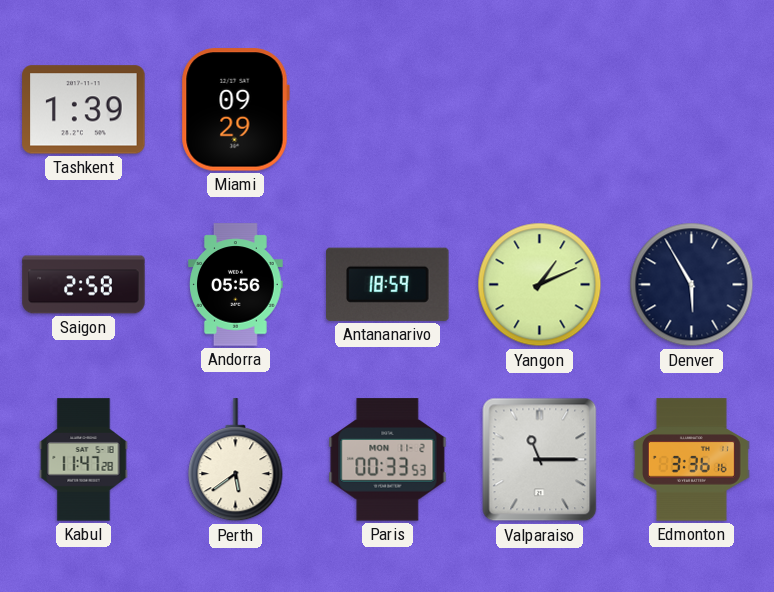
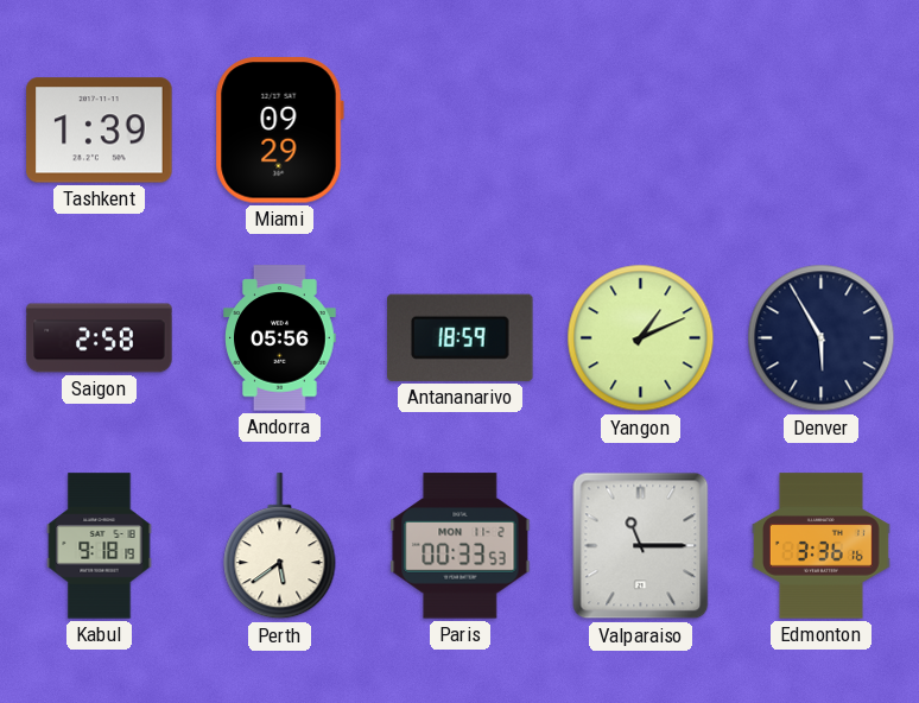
Kabul: 11:47 -> 9:18 (100, 546)
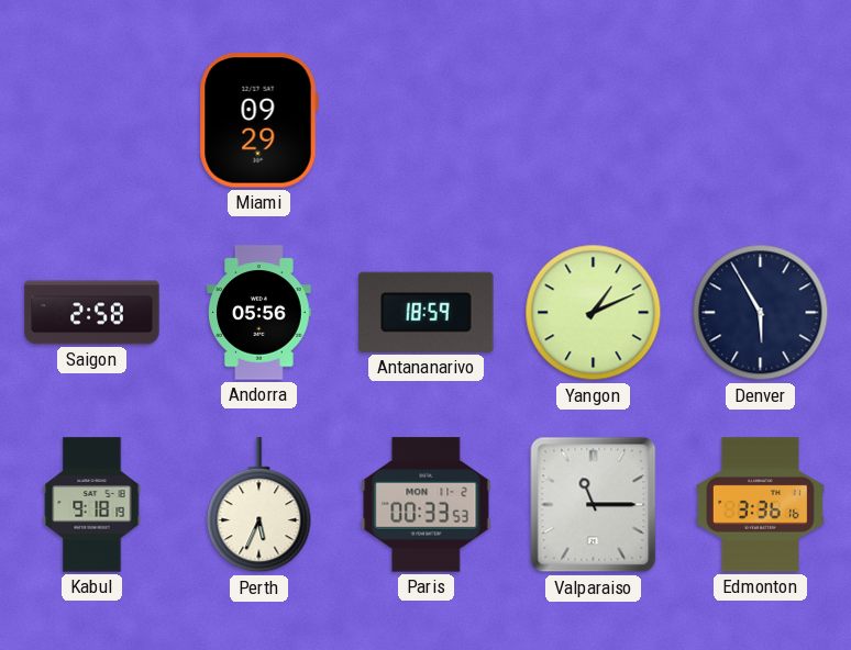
Tashkent: 1:39 -> none (100, 131)
Perth: 5:39 -> 5:34 (259, 505)
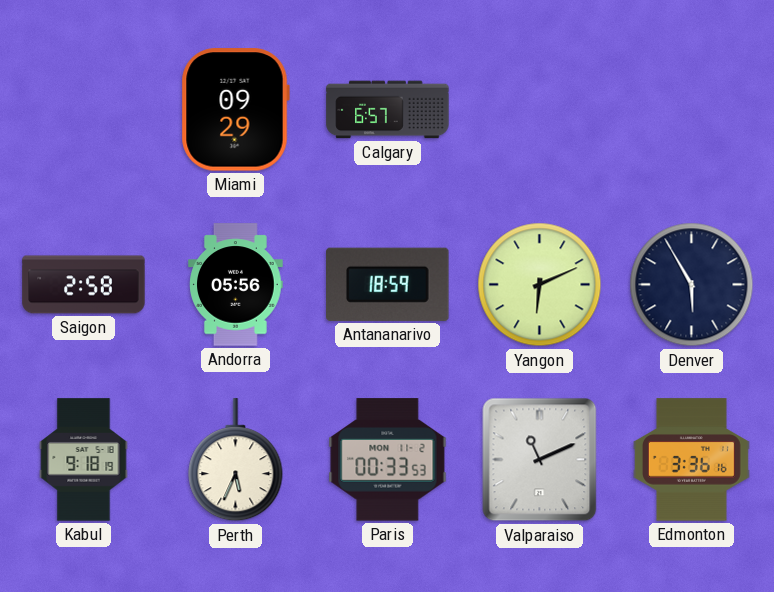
Calgary: none -> 6:57 (388, 110)
Yangon: 1:11 -> 6:11 (540, 285)
Valparaiso: 11:15 -> 11:11 (540, 460)
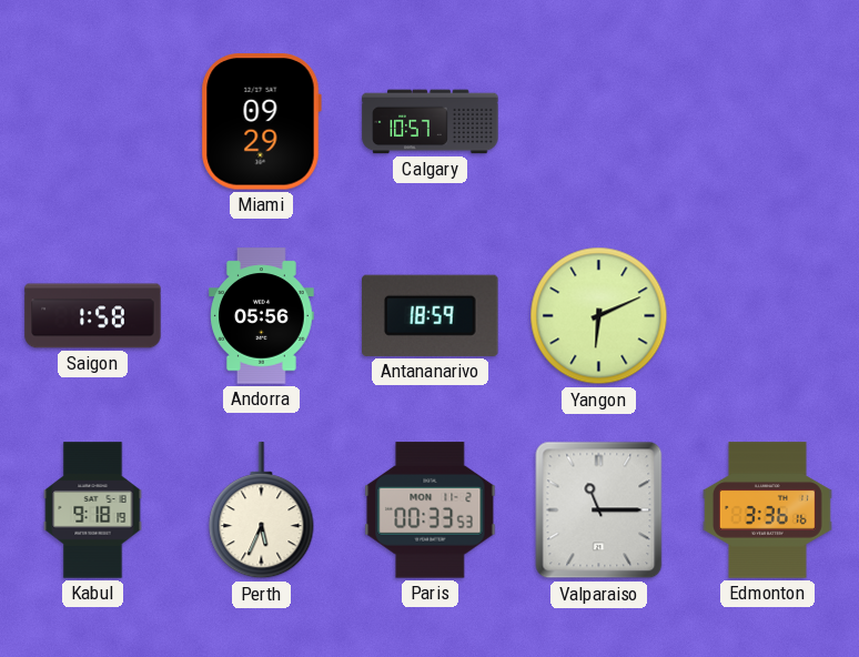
Calgary: 6:57 -> 10:57 (431, 122)
Saigon: 2:58 -> 1:58 (93, 316)
Denver: 5:55 -> none (692, 285)
Valparaiso: 11:11 -> 11:15 (599, 511)
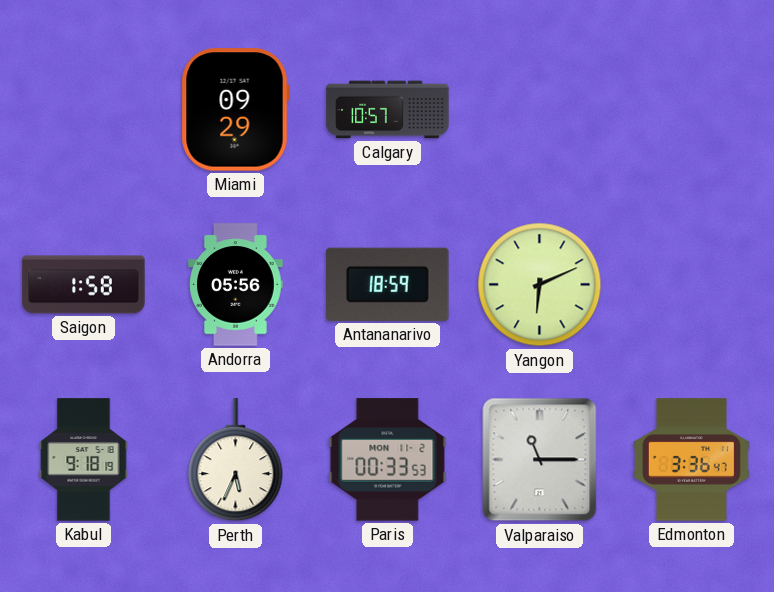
Edmonton: 3:36:16 -> 3:36:47 (691, 460)
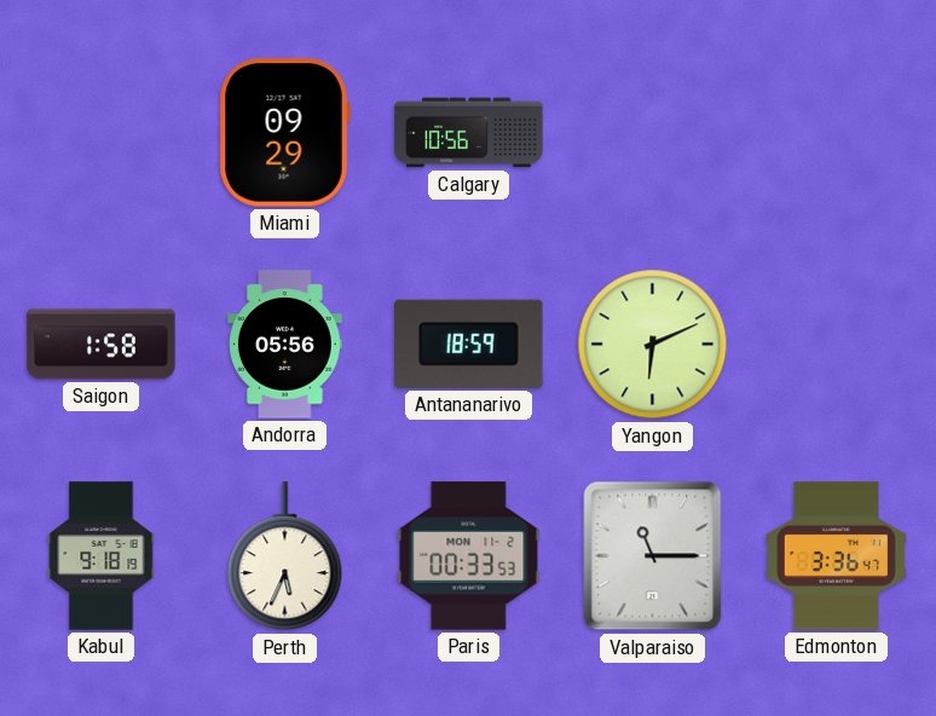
Calgary: 10:57 -> 10:56 (469, 133)
